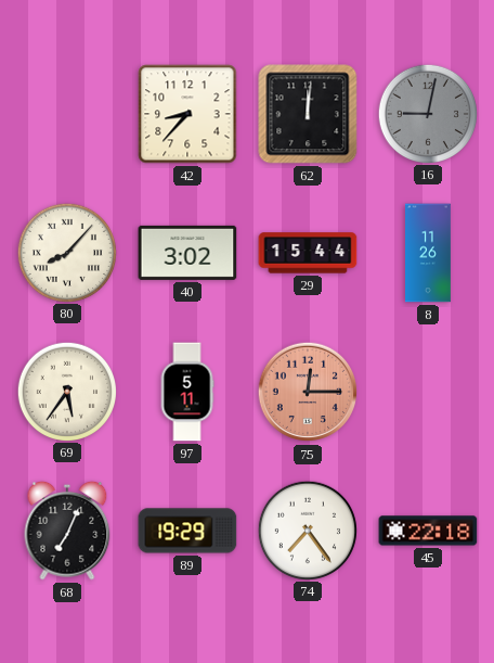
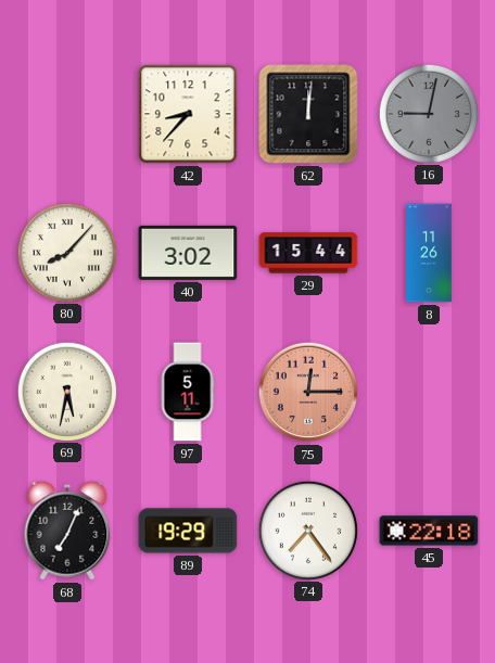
69: 5:36 -> 5:32 (66, 391)
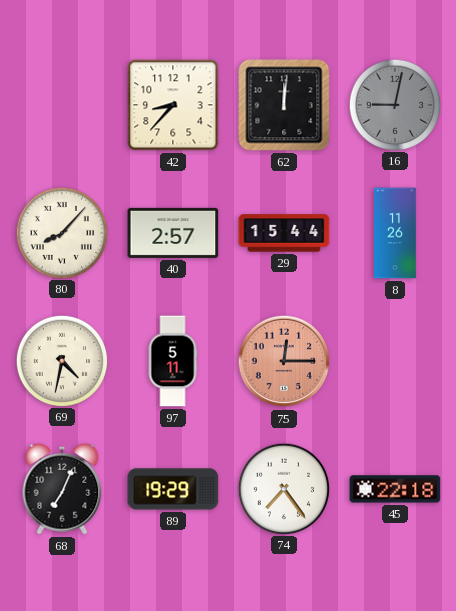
40: 3:02 -> 2:57 (173, 233)
69: 5:32 -> 4:32 (61, 360)
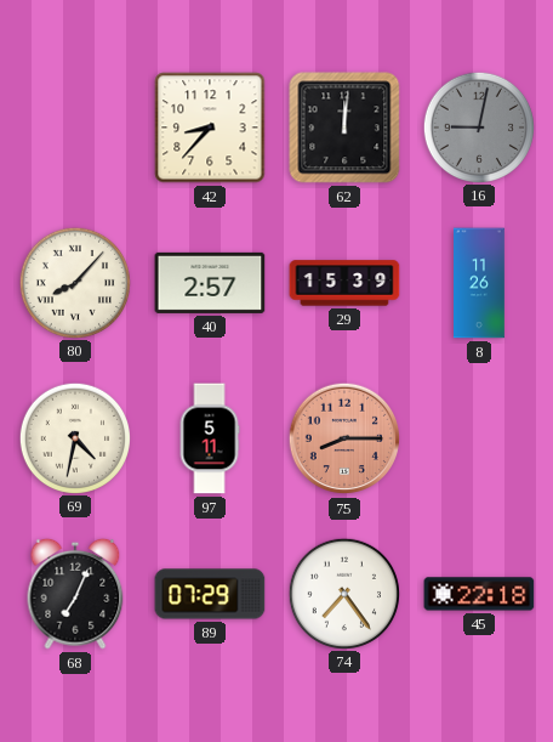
29: 15:44 -> 15:39 (344, 283)
75: 12:15 -> 8:15 (344, 438)
89: 19:29 -> 07:29 (210, 594)
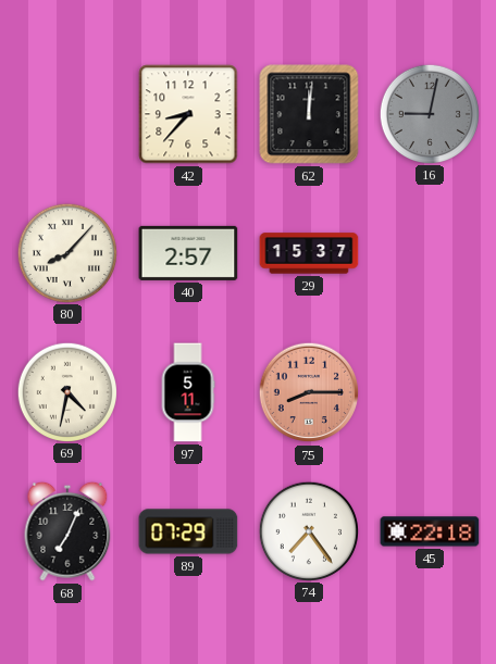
29: 15:39 -> 15:37 (309, 253)
8: 11:26 -> none (480, 283)
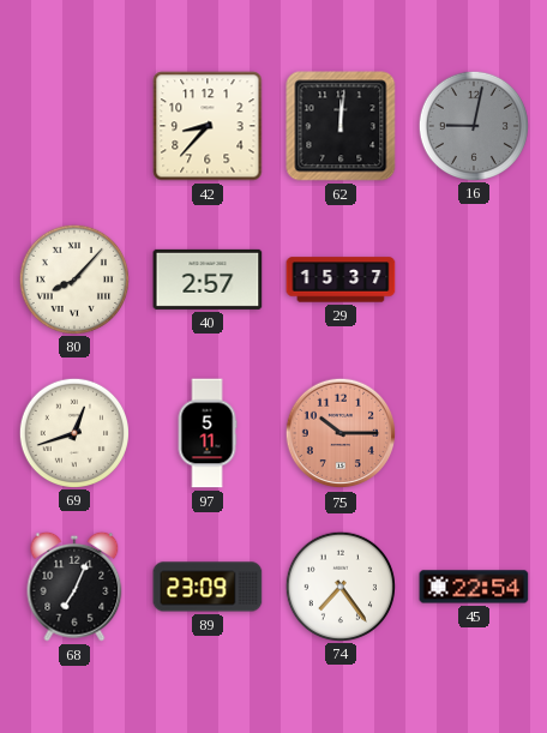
69: 4:32 -> 12:42 (73, 432)
75: 8:15 -> 10:15 (341, 433)
89: 07:29 -> 23:09 (208, 587)
45: 22:18 -> 22:54 (474, 587)
